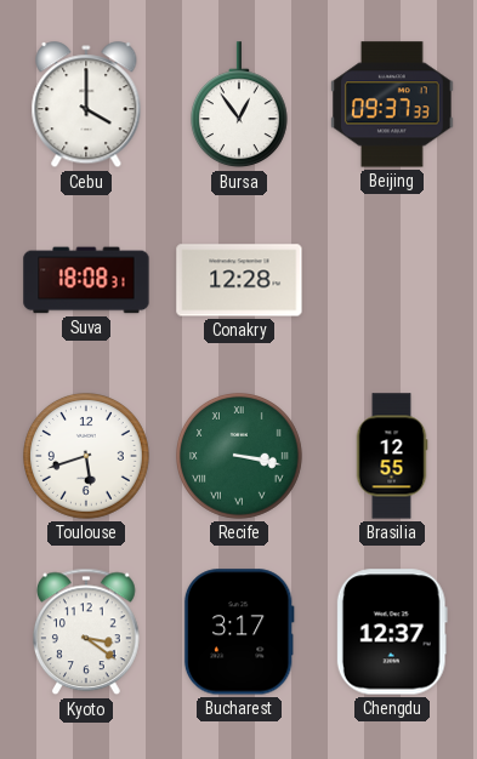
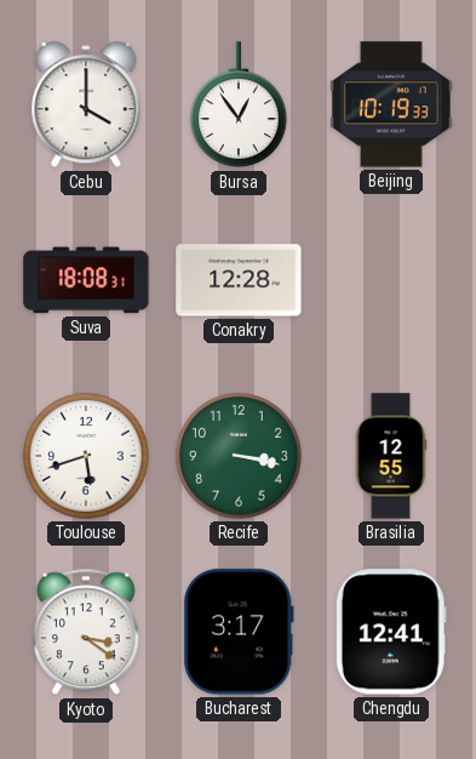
Beijing: 09:37 -> 10:19 (391, 104)
Recife numerals: Roman -> Arabic (240, 457)
Chengdu: 12:37 -> 12:41 (391, 632)
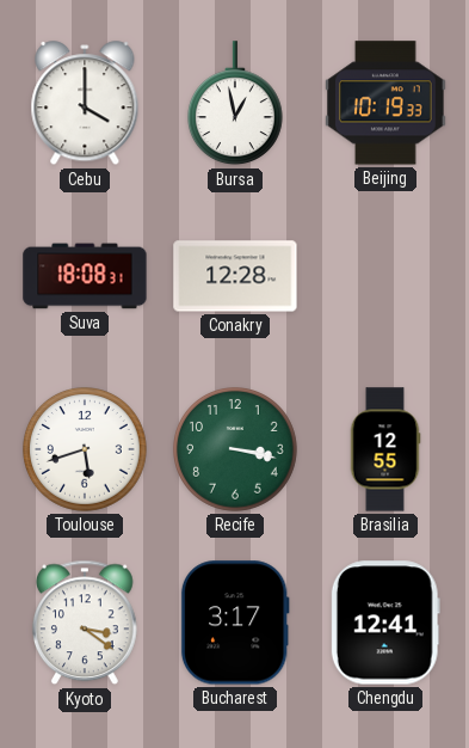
Bursa: 12:54 -> 12:58 (235, 104)
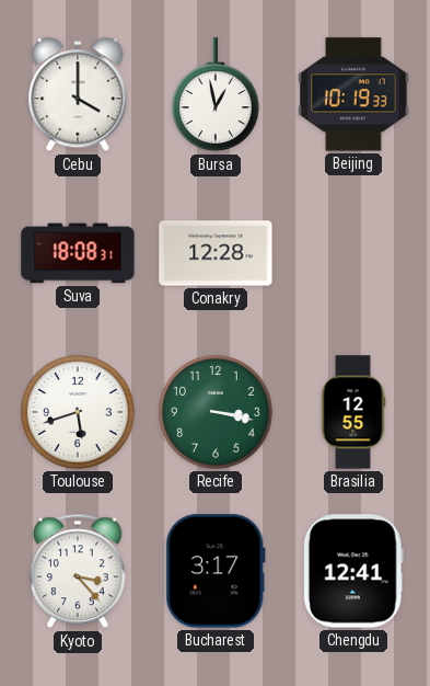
Kyoto: 3:21 -> 3:23 (79, 571)
